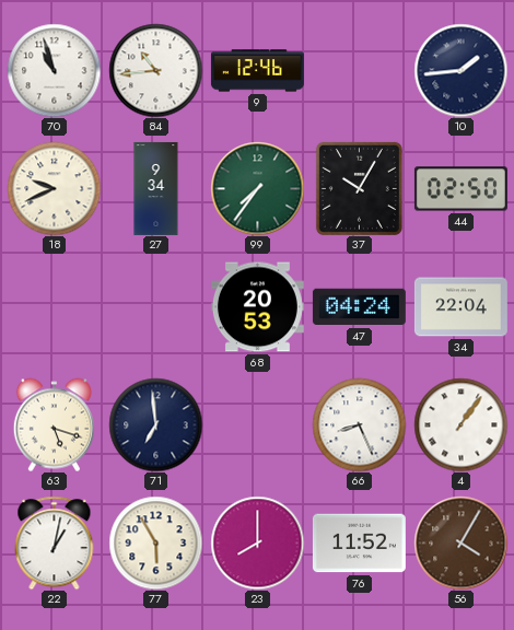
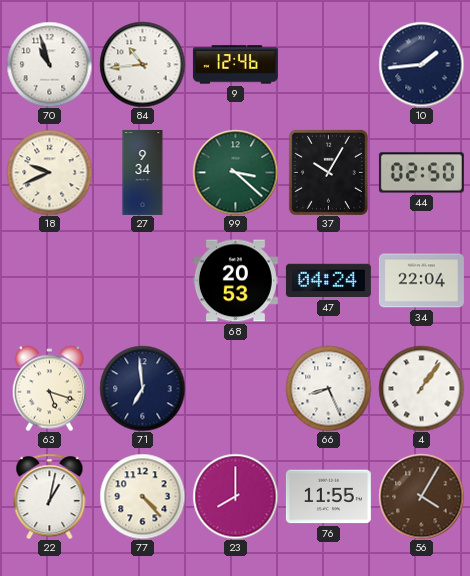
99: 7:36 -> 3:22 (235, 172)
77: 5:55 -> 4:23 (142, 496)
76: 11:52 -> 11:55 (328, 497)
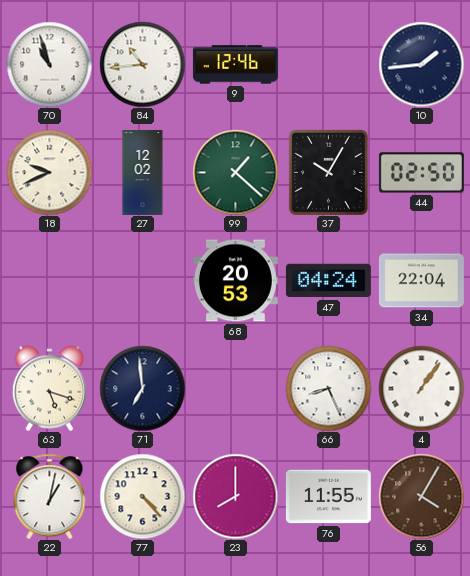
27: 9:34 -> 12:02 (143, 172)
99: 3:22 -> 1:22 (235, 172)
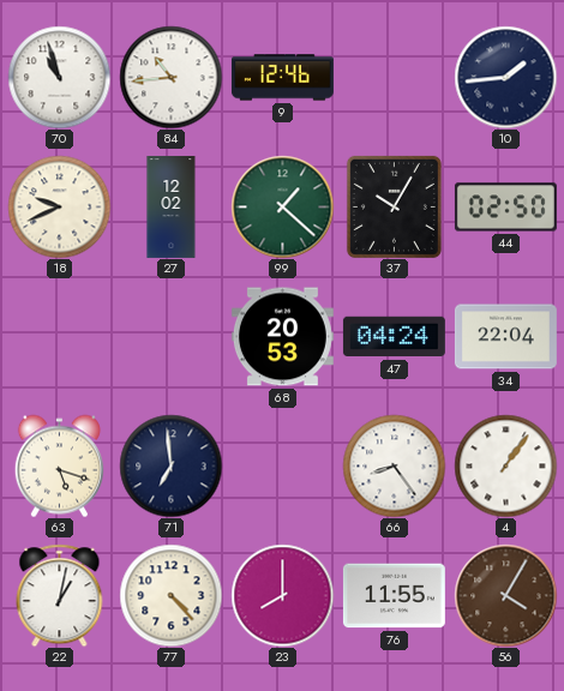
66: 8:26 -> 8:24 (394, 465)
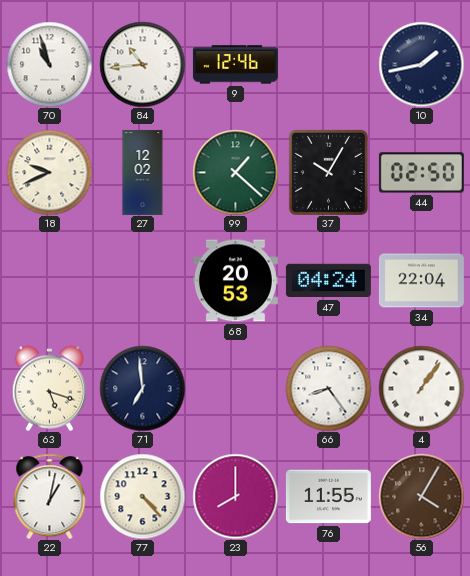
10: 1:44 -> 1:43 (421, 64)
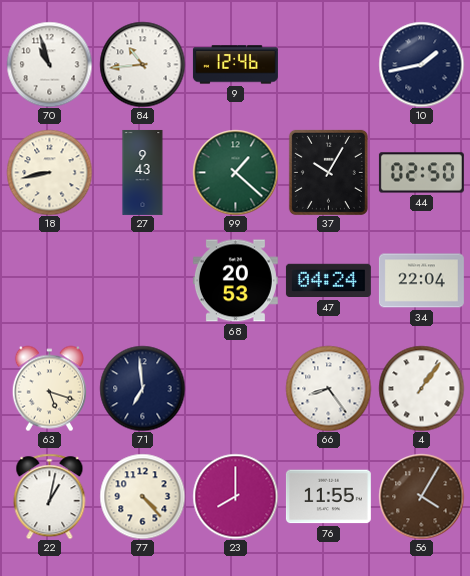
18: 9:41 -> 8:43 (49, 172)
27: 12:02 -> 9:43 (143, 172)
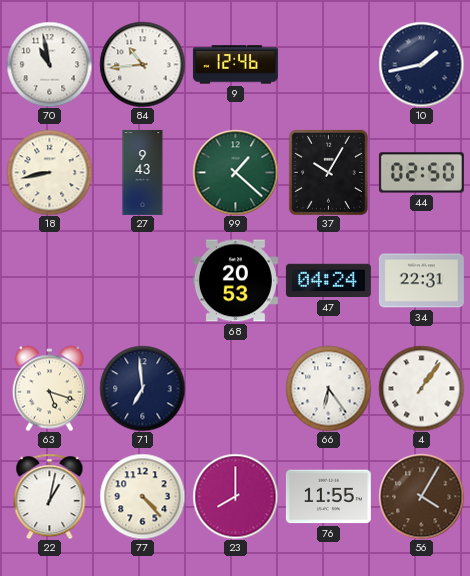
70: 10:57 -> 10:58 (49, 64)
34: 22:04 -> 22:31 (421, 281)
66: 8:24 -> 6:24 (328, 388)
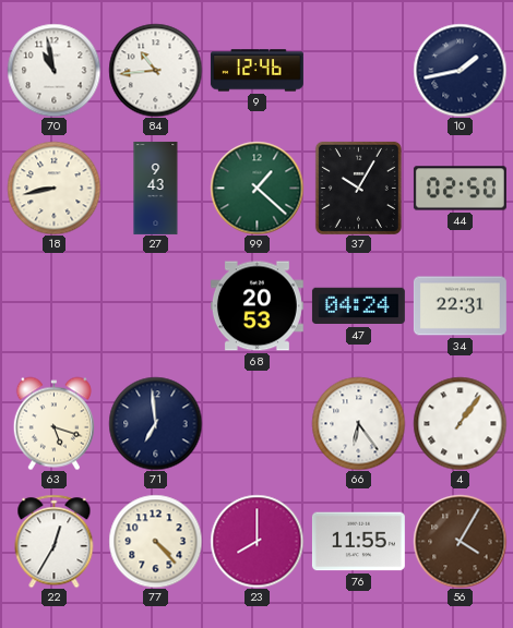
22: 1:02 -> 12:35 (55, 541)
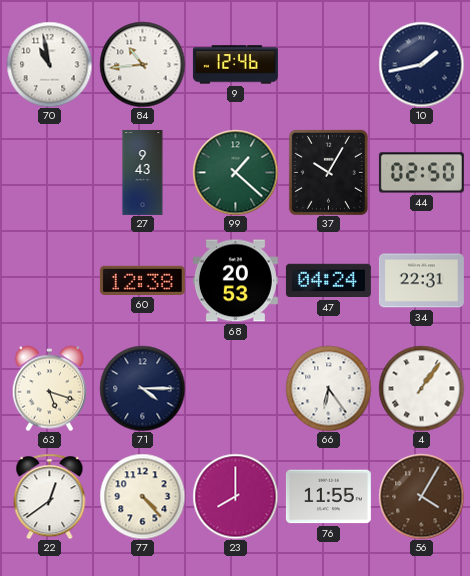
18: 8:43 -> none (53, 188)
60: none -> 12:38 (142, 280)
71: 6:59 -> 4:15 (142, 388)
22: 12:35 -> 12:39 (50, 496)
